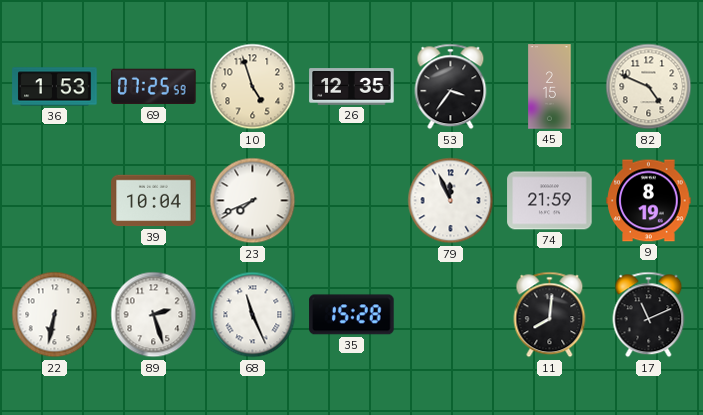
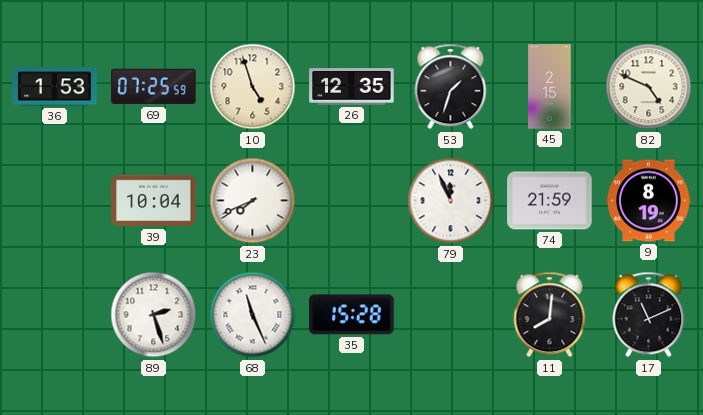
53: 3:36 -> 1:33 (451, 87)
22: 6:32 -> none (55, 315)
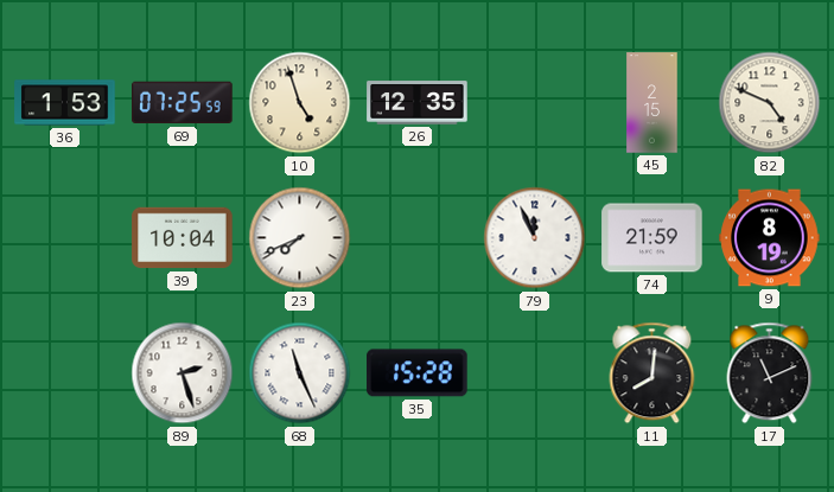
53: 1:33 -> none (451, 87)
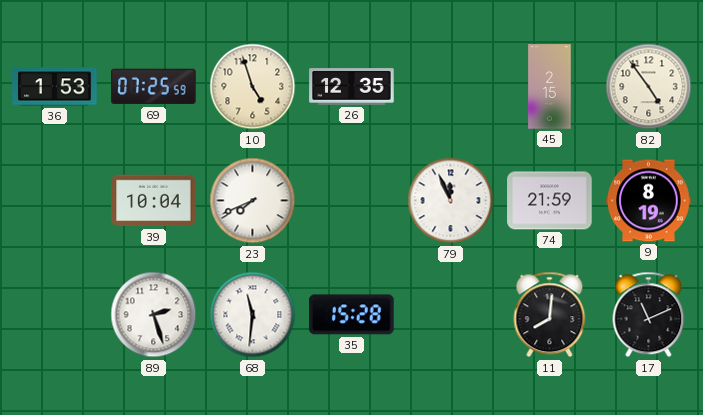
82: 4:49 -> 4:54 (649, 87)
68: 11:26 -> 11:31 (253, 315)
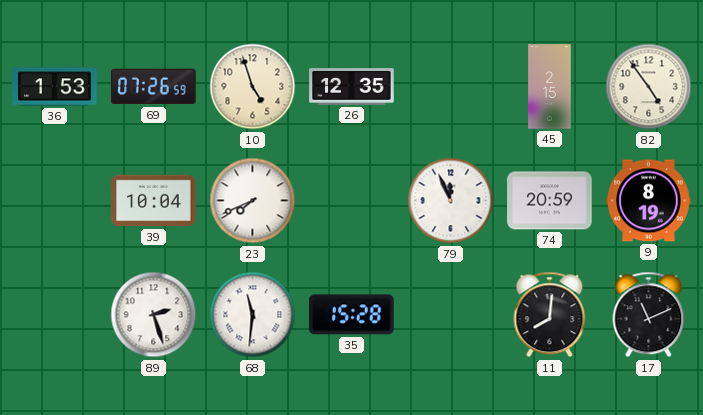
69: 07:25 -> 07:26 (154, 87)
74: 21:59 -> 20:59 (550, 201)
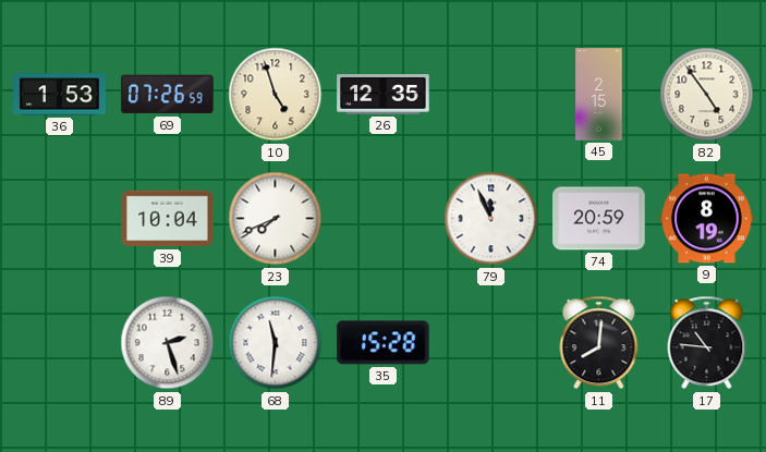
17: 11:11 -> 10:46 (707, 343)
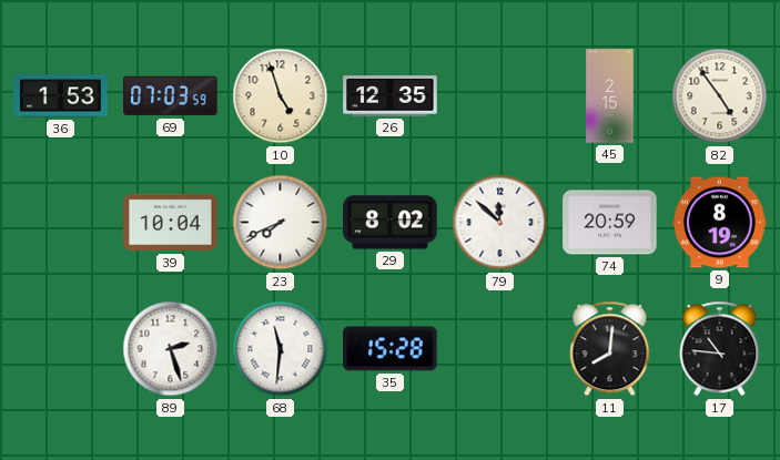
69: 07:26 -> 07:03 (171, 96)
29: none -> 8:02 (391, 223)
79: 11:56 -> 11:52 (500, 223)
